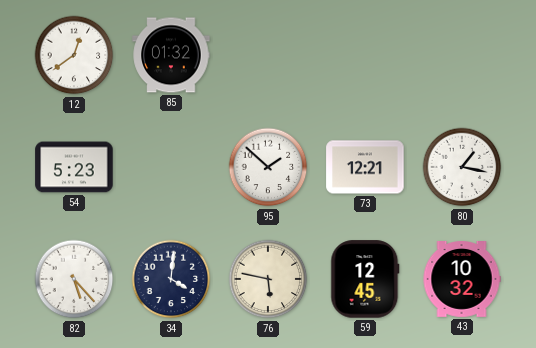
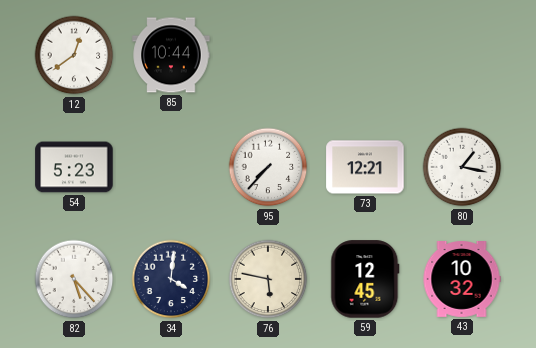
85: 01:32 -> 10:44 (171, 55)
95: 1:52 -> 7:37 (268, 167)
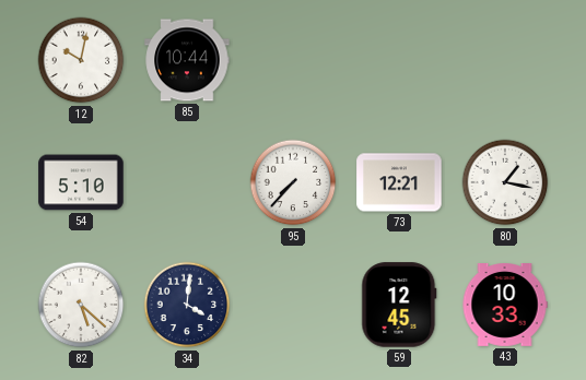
12: 12:39 -> 10:02 (81, 60)
54: 5:23 -> 5:10 (81, 182)
82: 5:23 -> 5:22 (81, 305)
76: 5:47 -> none (268, 279)
43: 10:32 -> 10:33 (505, 306)
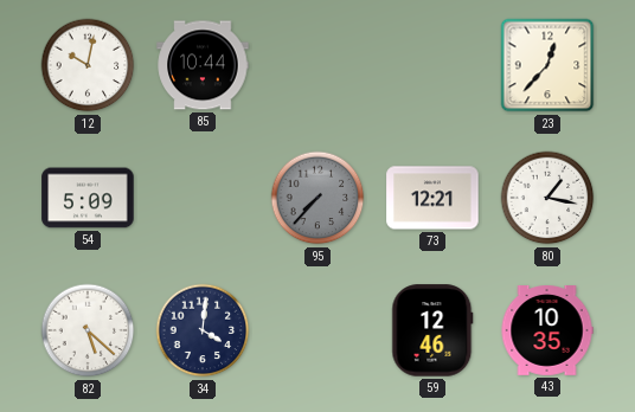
23: none -> 12:37 (547, 65)
54: 5:10 -> 5:09 (88, 198)
95 dial: white -> grey (317, 198)
59: 12:45 -> 12:46 (432, 330)
43: 10:33 -> 10:35 (547, 331)
